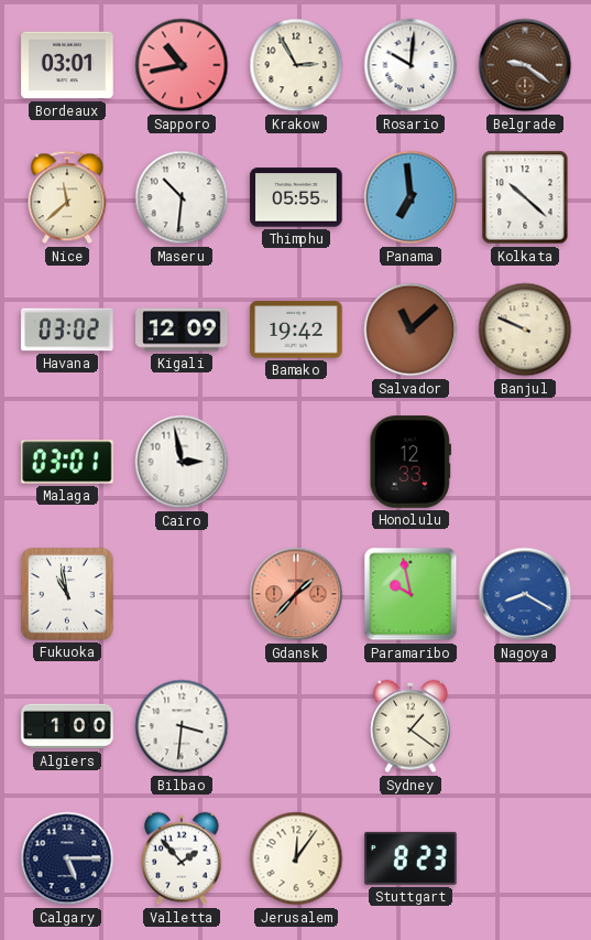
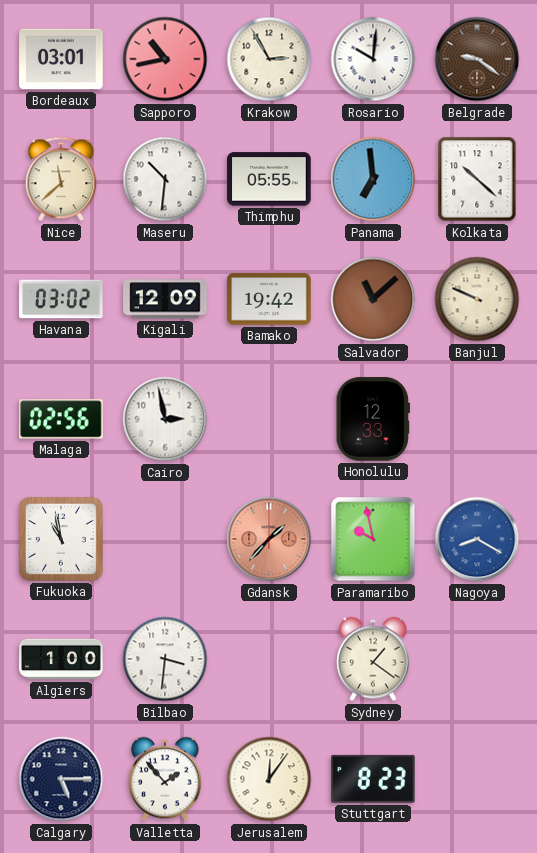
Malaga: 03:01 -> 02:56 (61, 419)
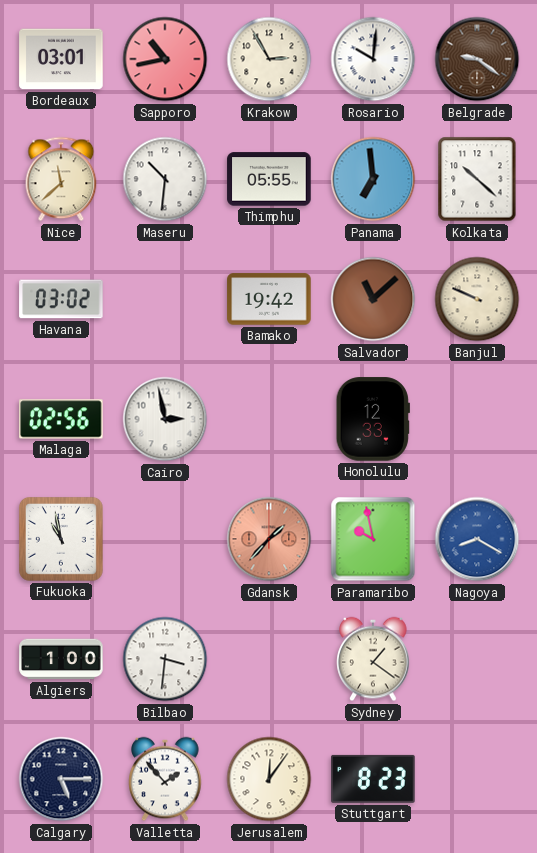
Kigali: 12:09 -> none (165, 299)
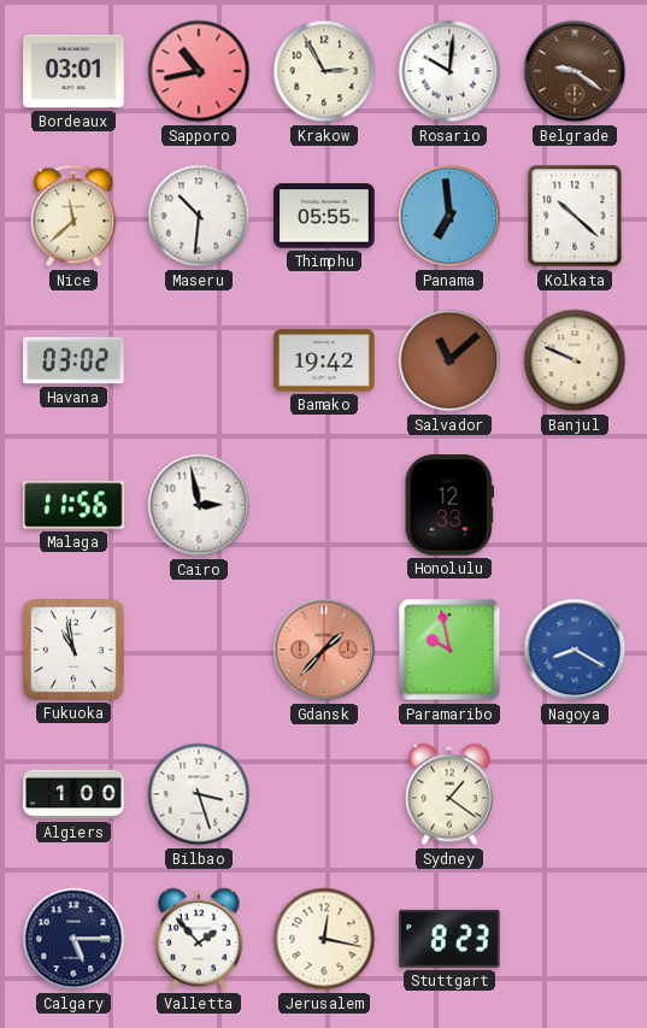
Malaga: 02:56 -> 11:56 (73, 505)
Bilbao: 3:31 -> 3:27 (199, 794)
Jerusalem: 12:06 -> 12:17 (324, 939)
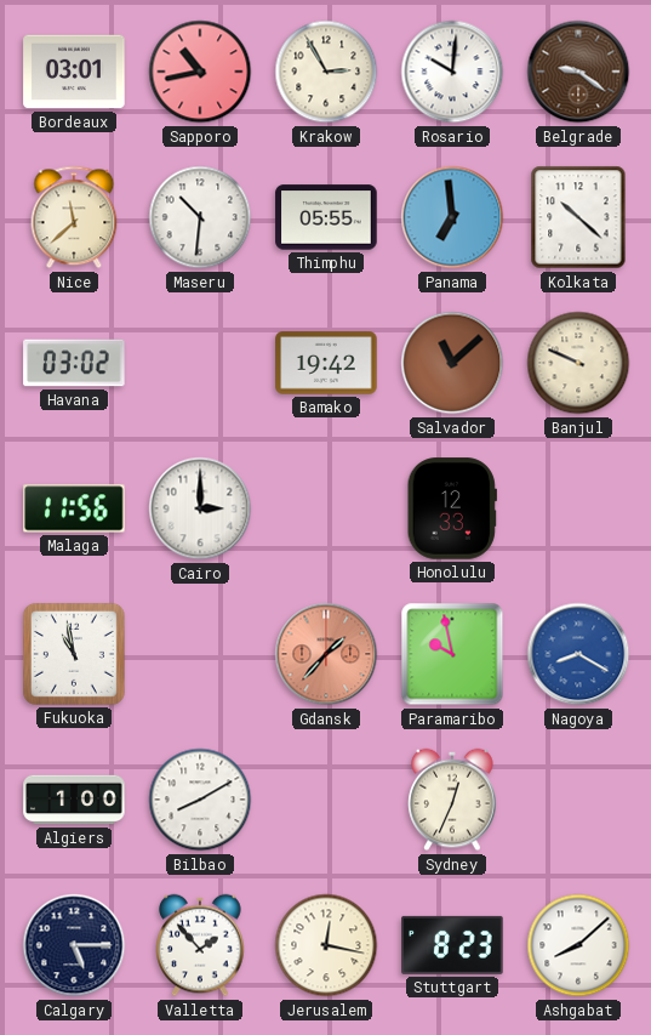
Cairo: 2:58 -> 3:00 (200, 508)
Bilbao: 3:27 -> 8:10 (200, 800)
Sydney: 1:21 -> 12:34 (452, 800)
Ashgabat: none -> 8:08 (578, 945)
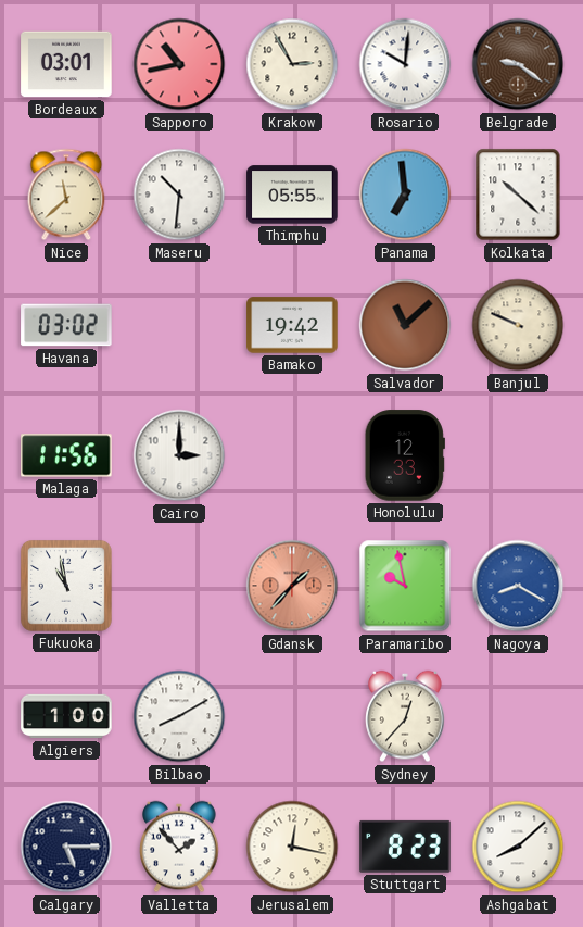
Sydney: 12:34 -> 12:37 (405, 716)
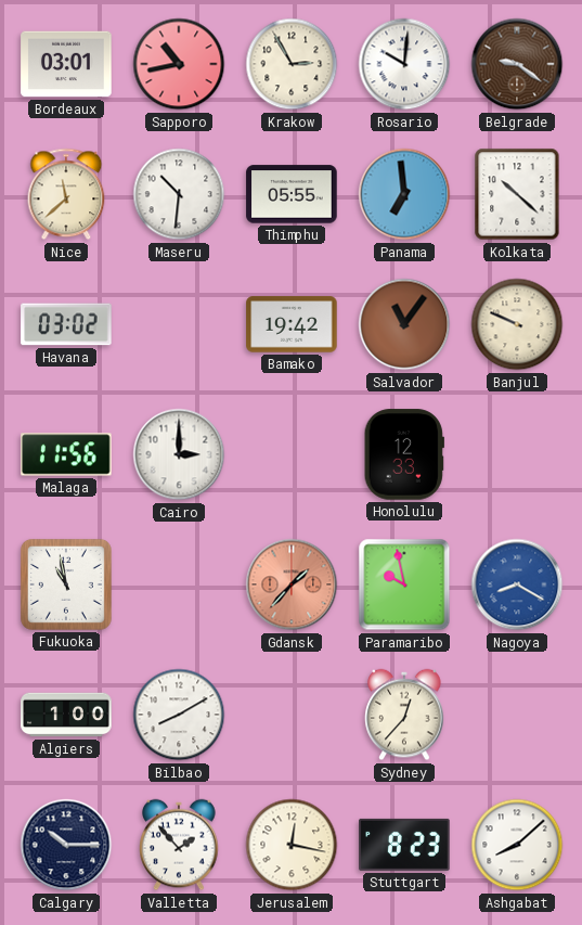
Salvador: 11:08 -> 11:06 (404, 324)
Calgary: 5:15 -> 10:15 (66, 845)
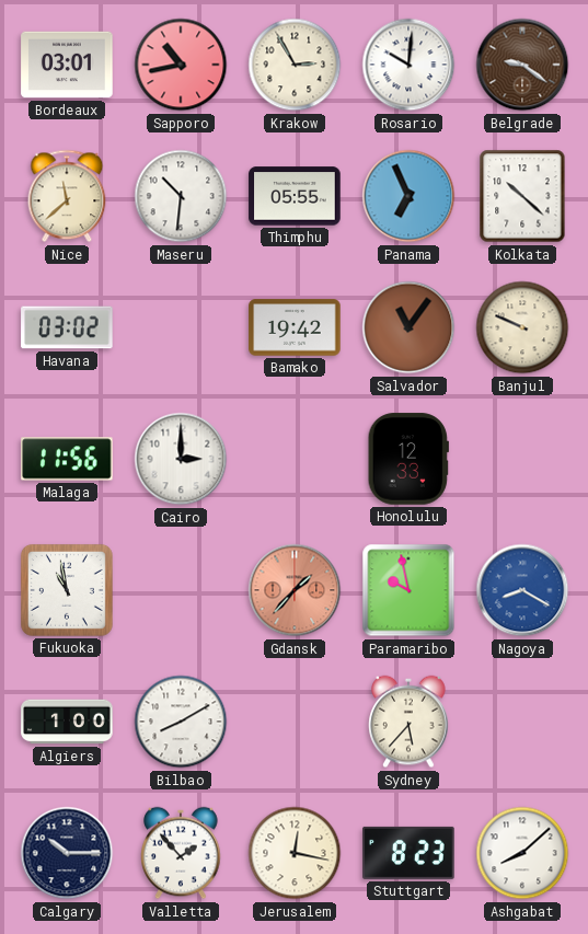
Panama: 6:59 -> 6:56 (408, 196)
Sydney: 12:37 -> 5:37 (408, 722)
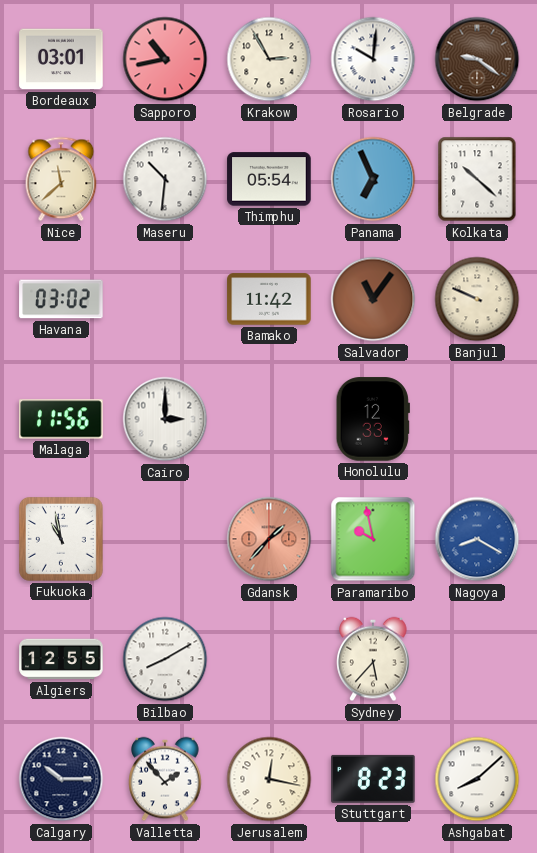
Thimphu: 05:55 -> 05:54 (269, 179)
Bamako: 19:42 -> 11:42 (269, 299)
Algiers: 1:00 -> 12:55 (61, 659)
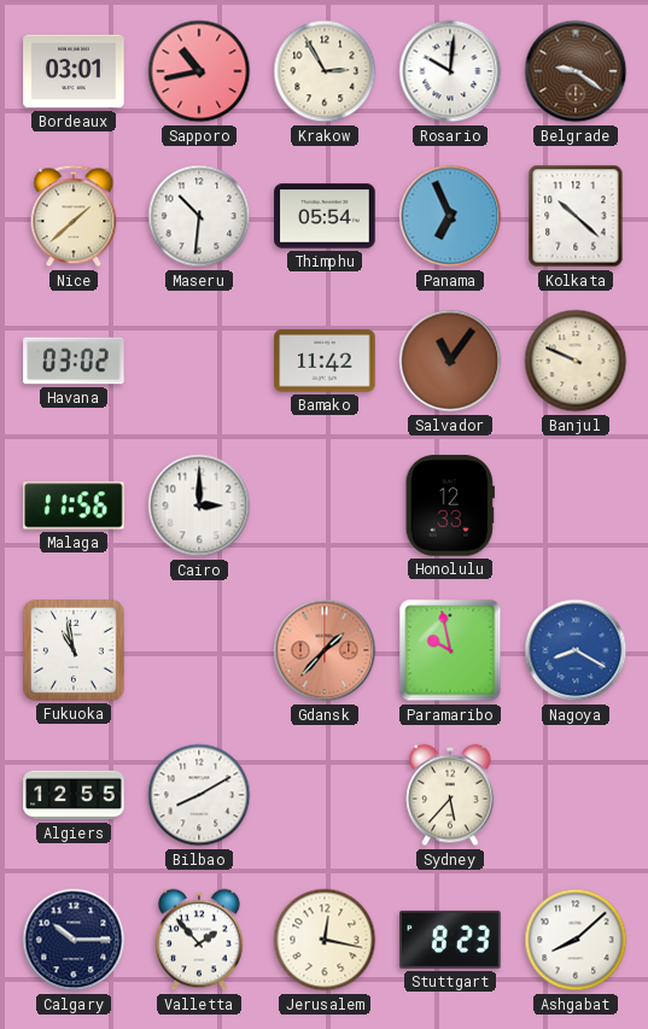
Nice: 11:38 -> 1:38 (74, 216)
